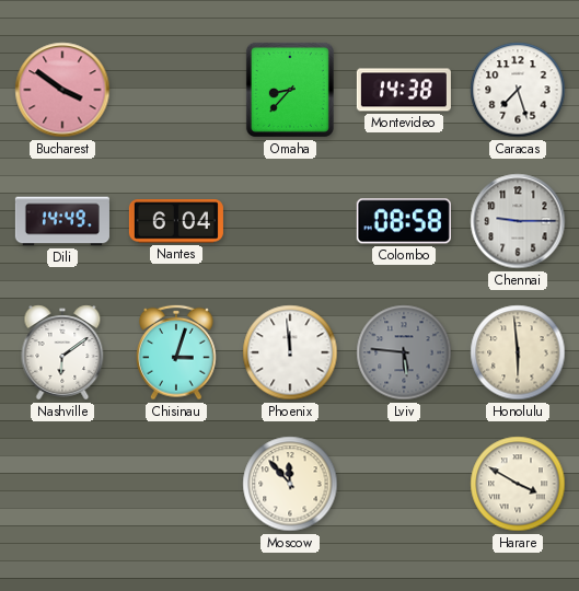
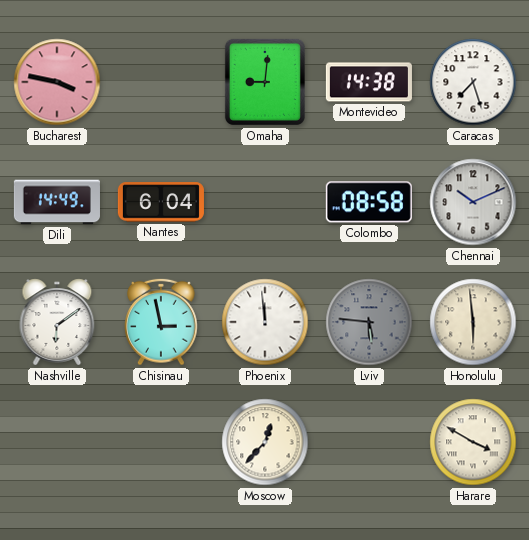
Bucharest: 3:51 -> 3:47 (57, 82)
Omaha: 8:37 -> 9:01 (265, 82)
Chennai: 9:15 -> 10:11 (473, 202)
Chisinau: 3:03 -> 2:58 (162, 322)
Moscow: 11:53 -> 12:37 (265, 442)
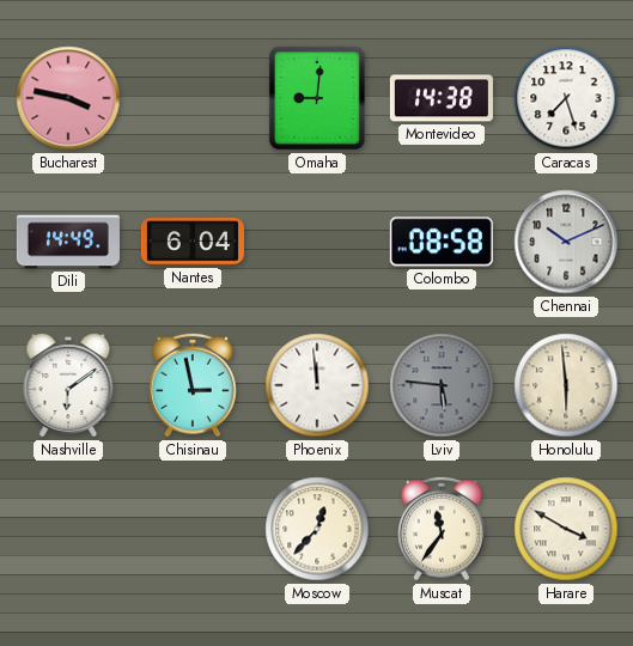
Muscat: none -> 11:36 (443, 529)
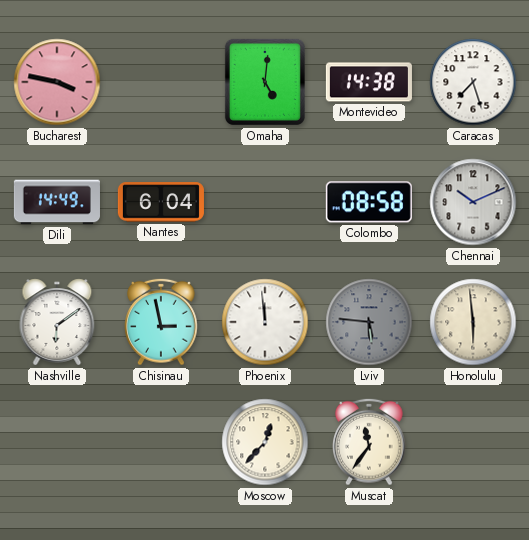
Omaha: 9:01 -> 5:01 (265, 82)
Harare: 3:50 -> none (566, 529)
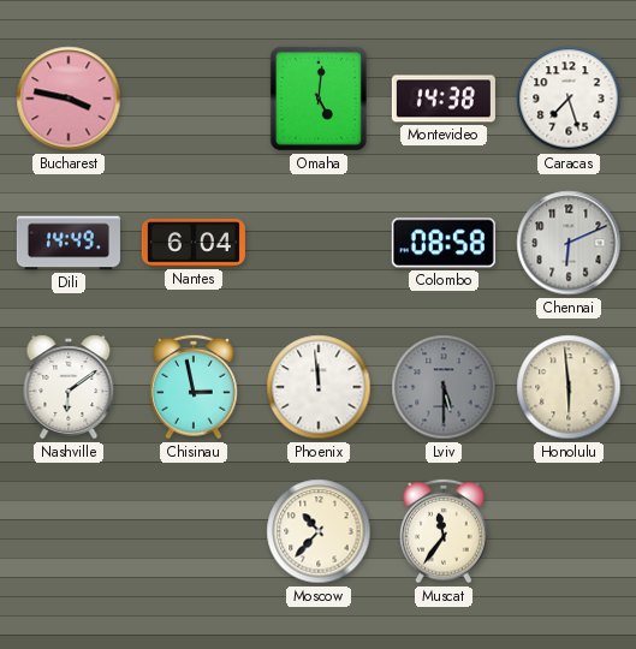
Chennai: 10:11 -> 6:11 (569, 243)
Lviv: 5:46 -> 5:30 (444, 387)
Moscow: 12:37 -> 10:37 (319, 531)
